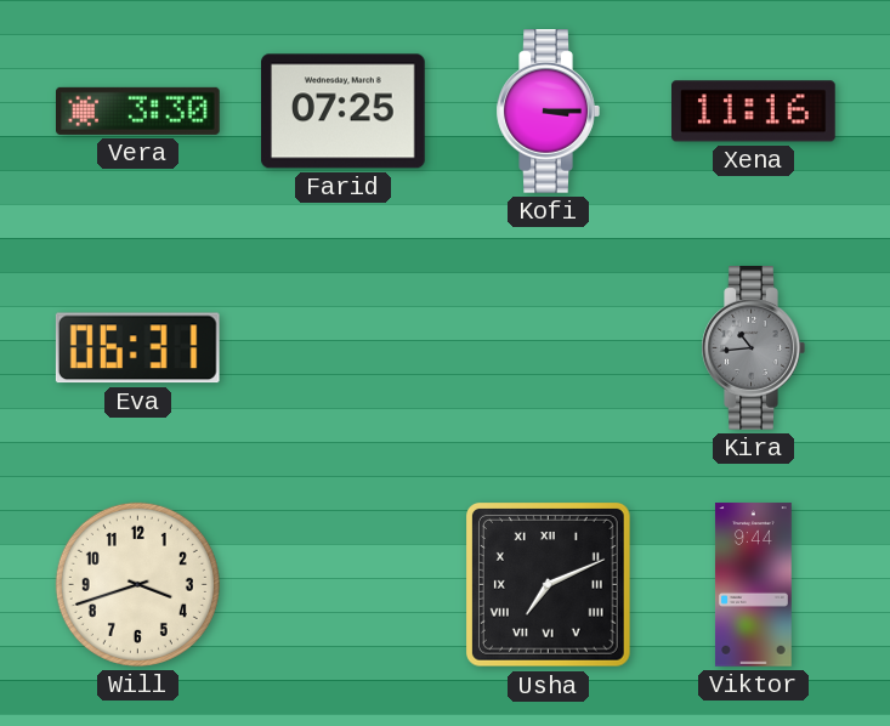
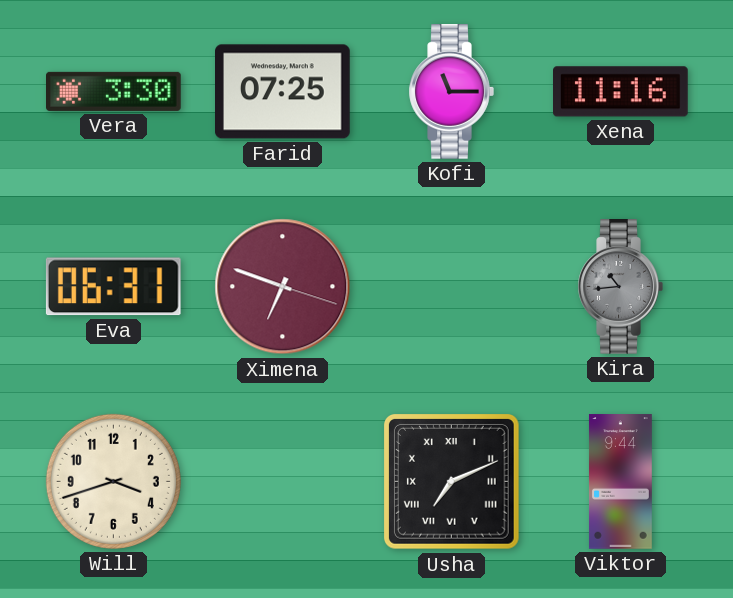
Kofi: 3:15 -> 11:15 (451, 92)
Ximena: none -> 6:48 (283, 287)
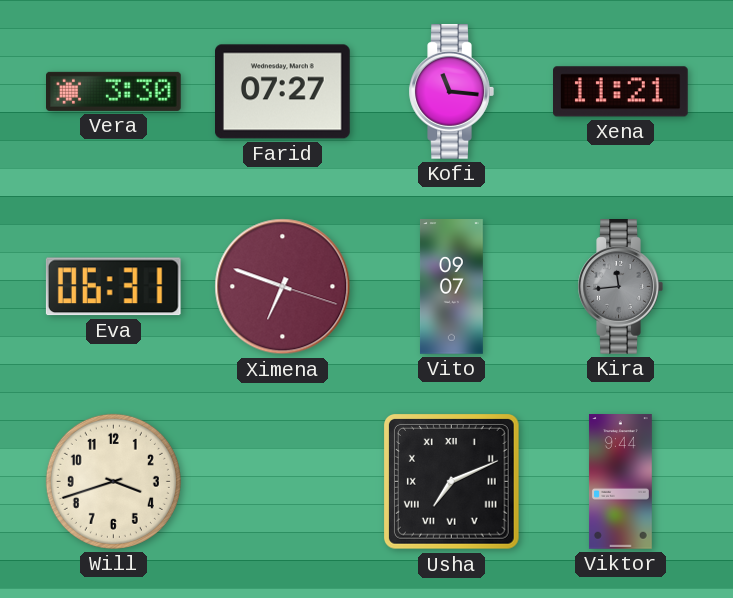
Farid: 07:25 -> 07:27 (283, 92)
Kofi: 11:15 -> 11:16 (451, 92)
Xena: 11:16 -> 11:21 (621, 92)
Vito: none -> 09:07 (451, 287)
Kira: 10:44 -> 11:44 (620, 287)
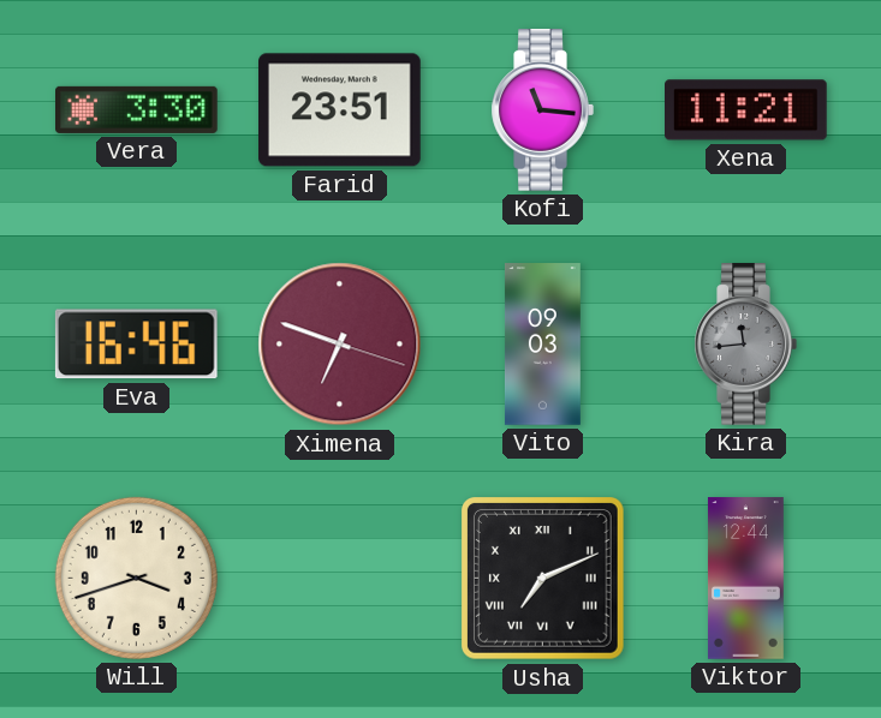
Farid: 07:27 -> 23:51 (340, 110)
Eva: 06:31 -> 16:46 (136, 345)
Vito: 09:07 -> 09:03 (542, 345)
Viktor: 9:44 -> 12:44 (745, 579)
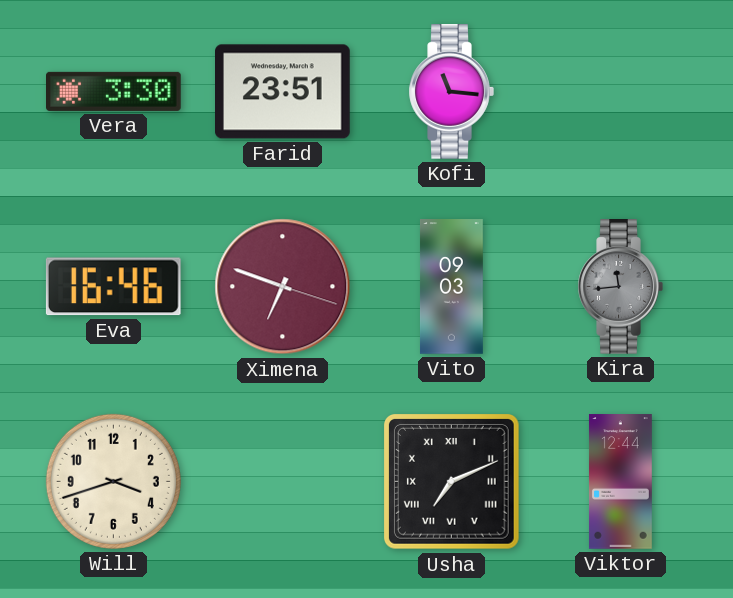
Xena: 11:21 -> none (746, 110)
